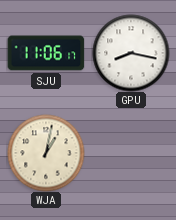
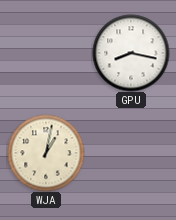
SJU: 11:06 -> none (46, 53)
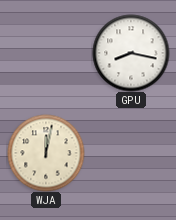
WJA: 1:02 -> 12:02 (46, 153)
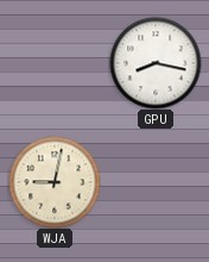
WJA: 12:02 -> 9:02 (55, 182)
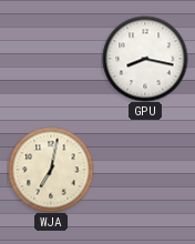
WJA: 9:02 -> 7:02 (51, 170)
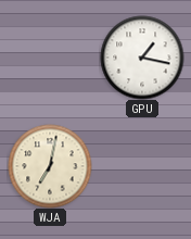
GPU: 8:17 -> 1:17 (142, 58)
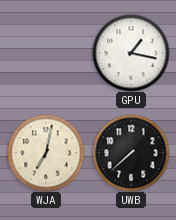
UWB: none -> 7:38 (131, 153)
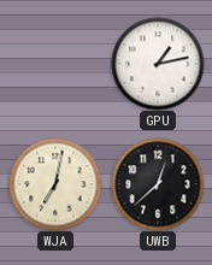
GPU: 1:17 -> 1:13 (158, 64)
UWB: 7:38 -> 12:38 (158, 184)
